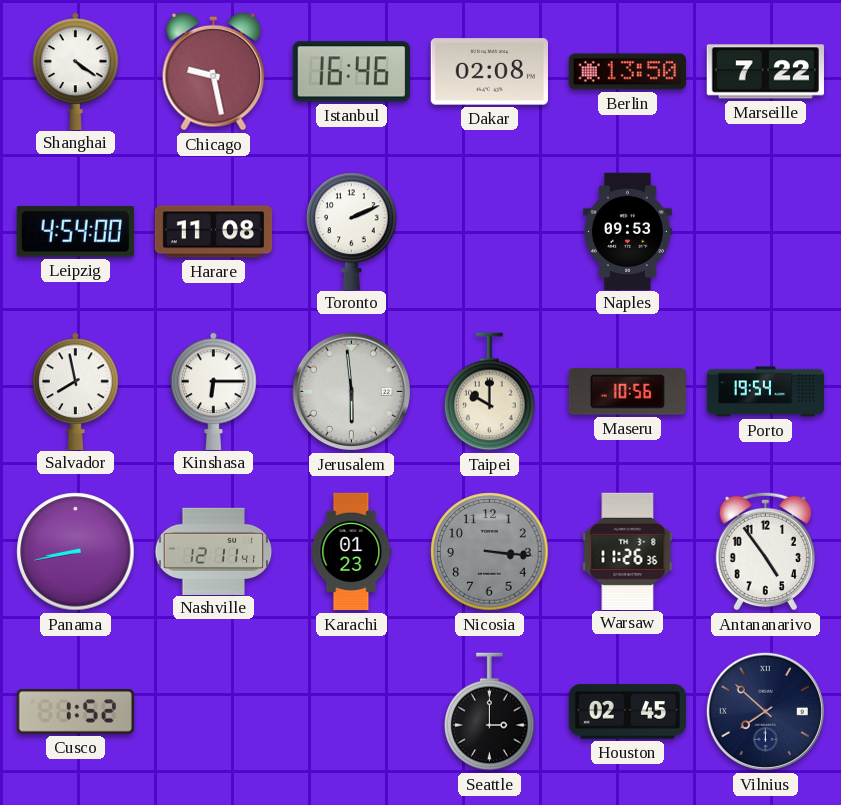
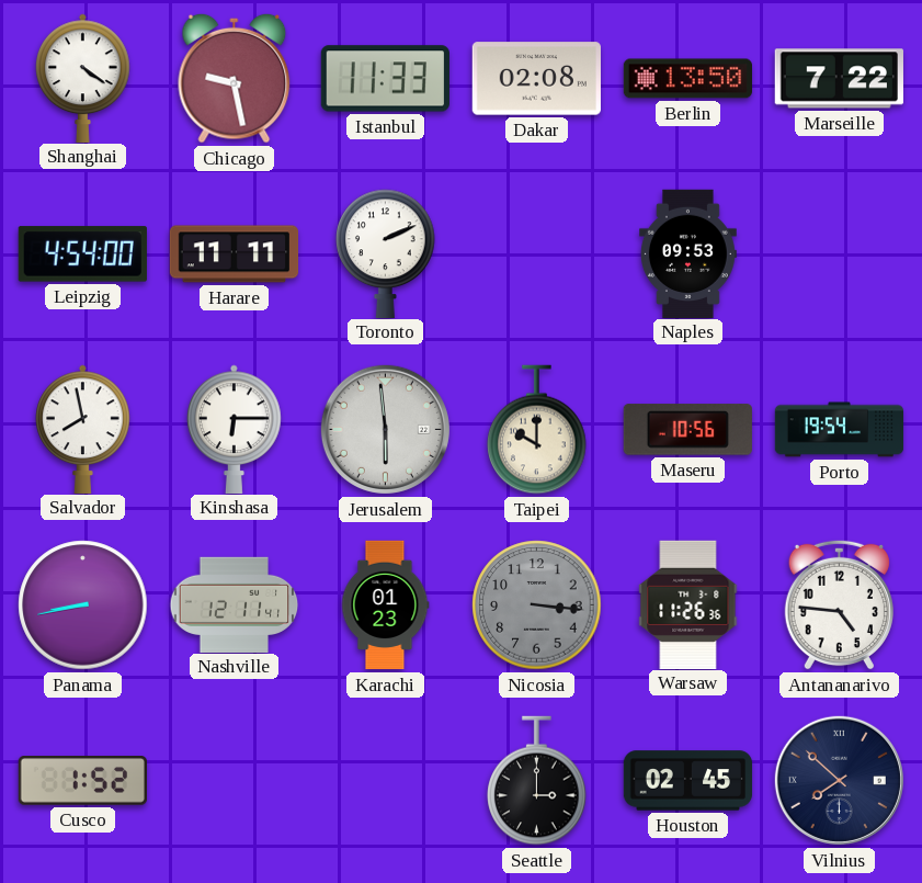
Istanbul: 16:46 -> 11:33 (385, 79)
Harare: 11:08 -> 11:11 (235, 254)
Antananarivo: 4:54 -> 4:46 (839, 604)
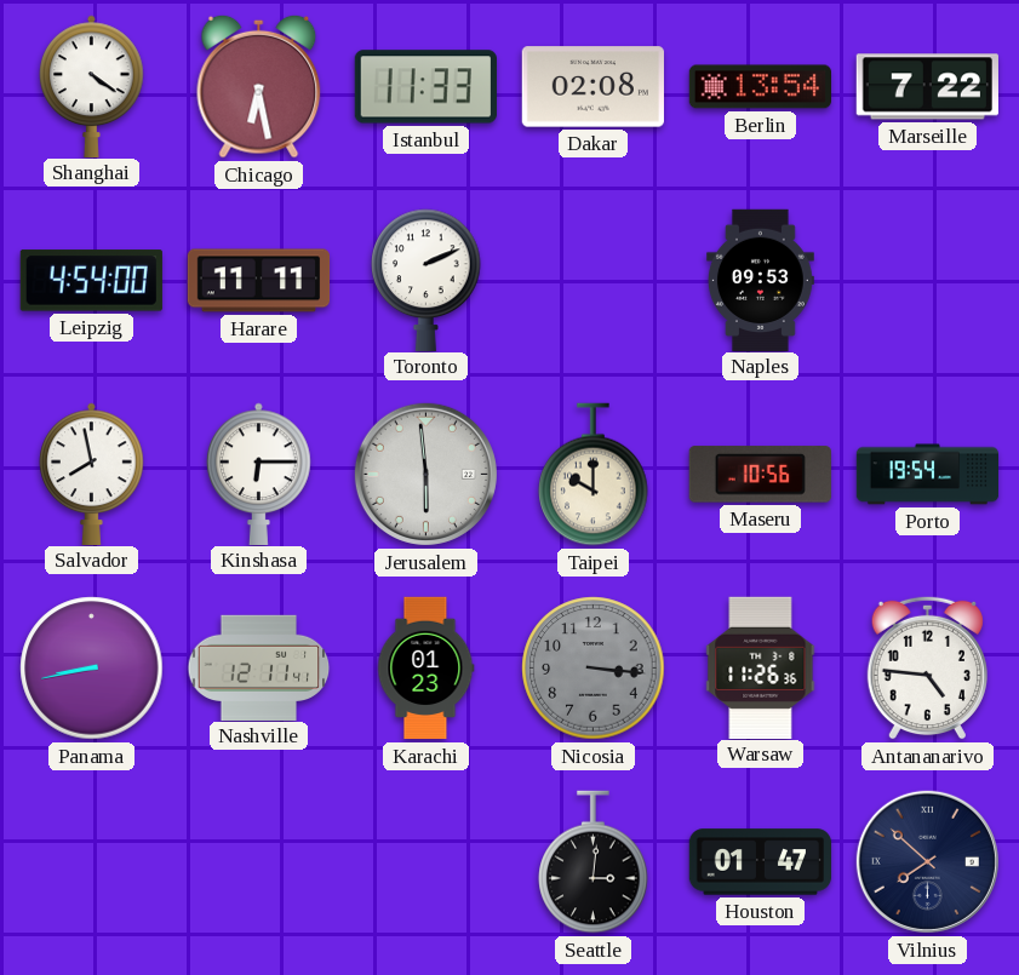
Chicago: 9:28 -> 6:28 (259, 86)
Berlin: 13:50 -> 13:54 (760, 87)
Cusco: 1:52 -> none (82, 781)
Seattle: 3:00 -> 3:01 (594, 862)
Houston: 02:45 -> 01:47 (761, 862)
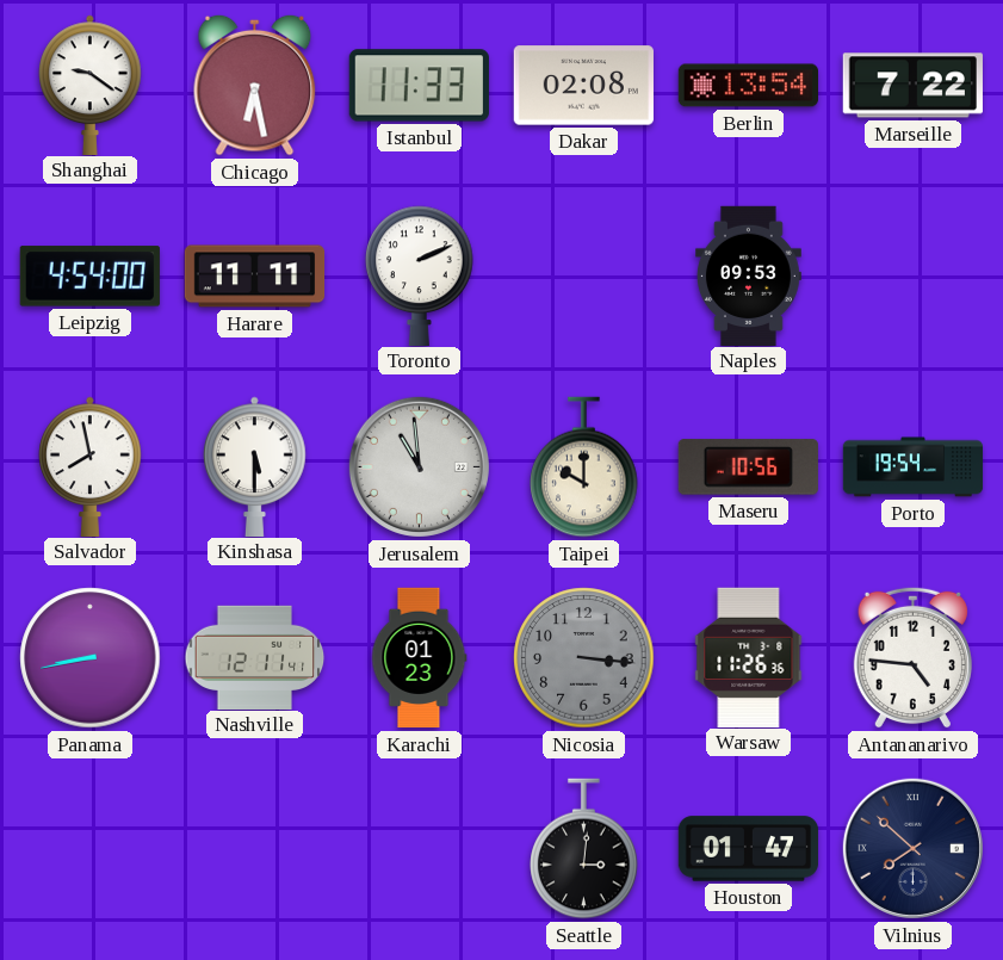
Shanghai: 4:21 -> 9:21 (91, 85)
Kinshasa: 6:15 -> 5:30 (255, 466)
Jerusalem: 5:59 -> 10:59 (419, 466)
